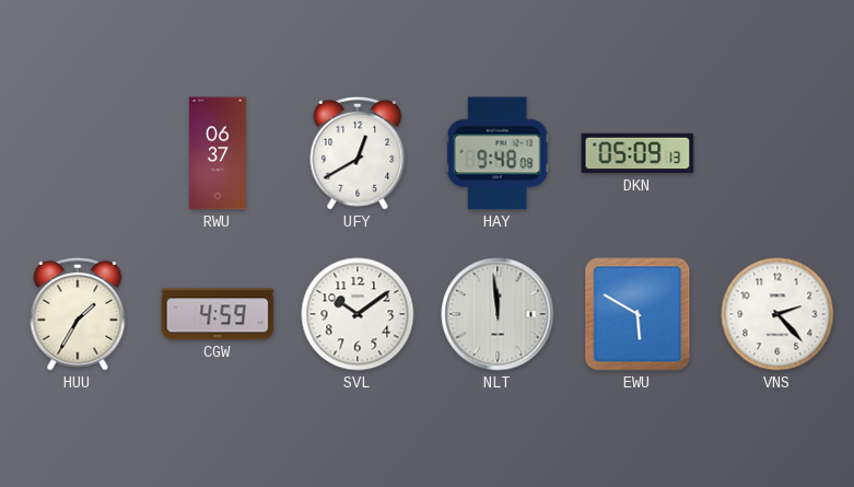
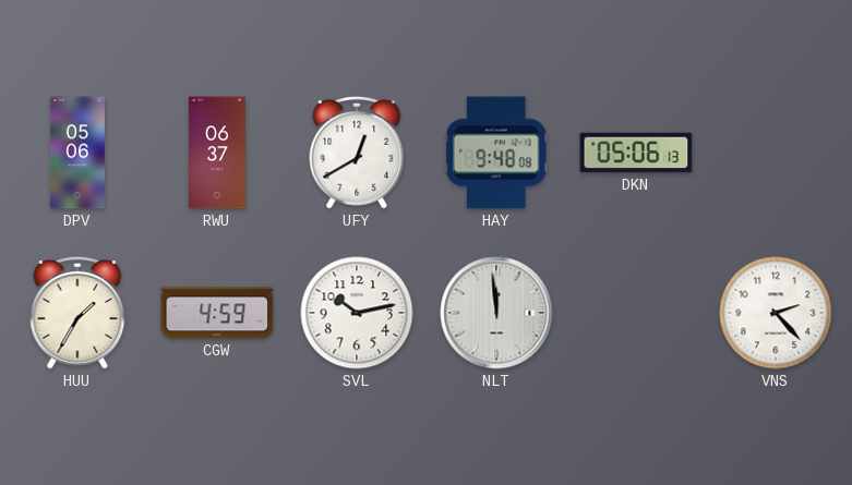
DPV: none -> 05:06 (77, 153)
DKN: 05:09 -> 05:06 (636, 153)
SVL: 10:09 -> 10:13 (357, 313)
EWU: 5:50 -> none (637, 314)
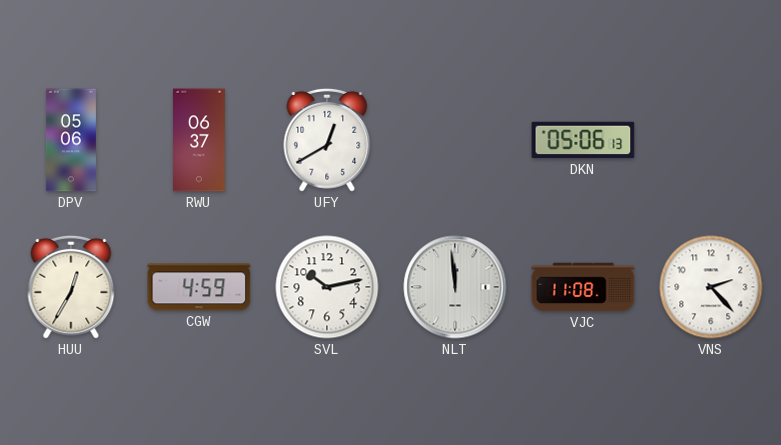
HAY: 9:48 -> none (496, 153)
HUU: 1:35 -> 12:35 (71, 287)
VJC: none -> 11:08 (583, 287)
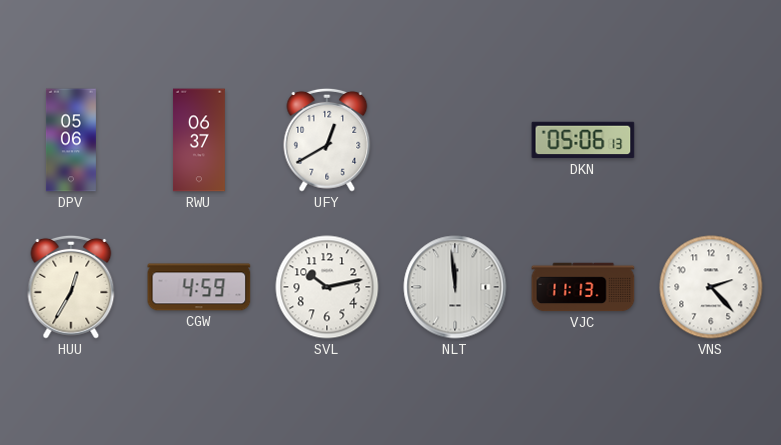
VJC: 11:08 -> 11:13 (583, 287)
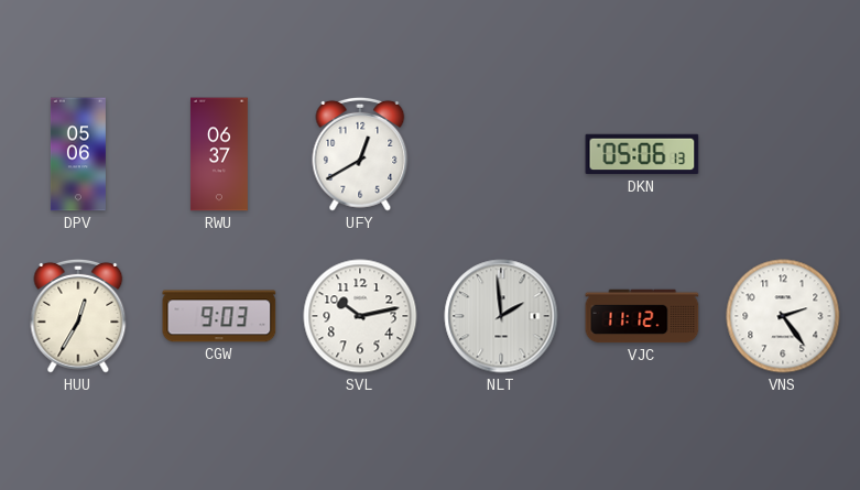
CGW: 4:59 -> 9:03 (219, 316)
NLT: 11:59 -> 1:59 (501, 316)
VJC: 11:13 -> 11:12 (642, 316)
VNS: 2:23 -> 2:24 (783, 316)
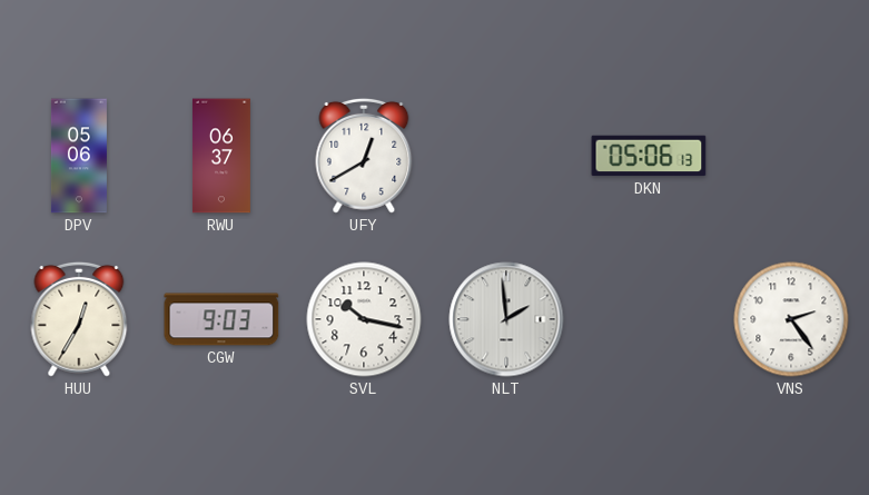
SVL: 10:13 -> 10:17 (364, 319)
VJC: 11:12 -> none (642, 316)
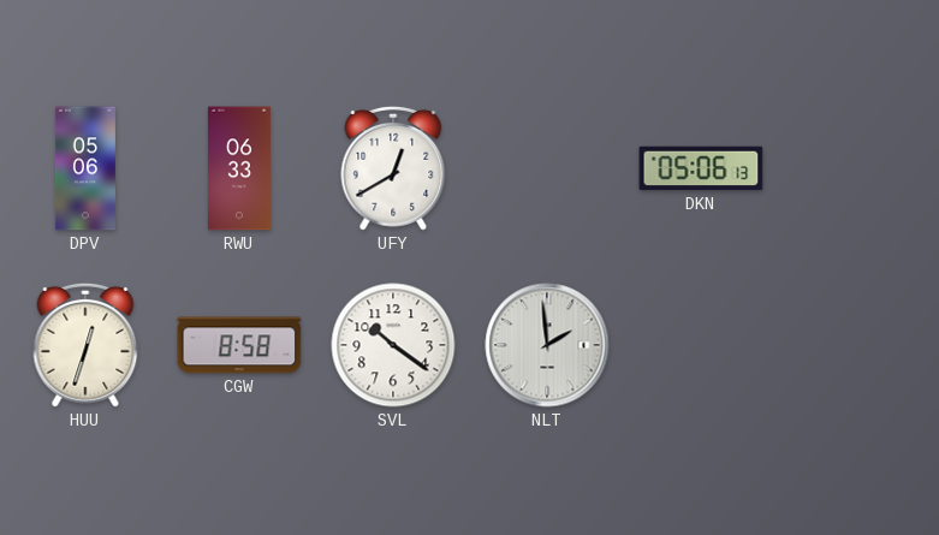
RWU: 06:37 -> 06:33 (239, 168)
HUU: 12:35 -> 12:33 (85, 345)
CGW: 9:03 -> 8:58 (239, 345)
SVL: 10:17 -> 10:21 (393, 345)
VNS: 2:24 -> none (791, 319)
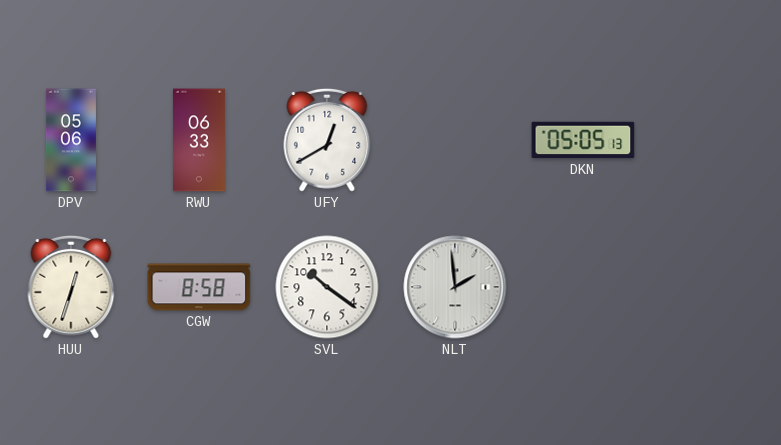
DKN: 05:06 -> 05:05 (583, 140)
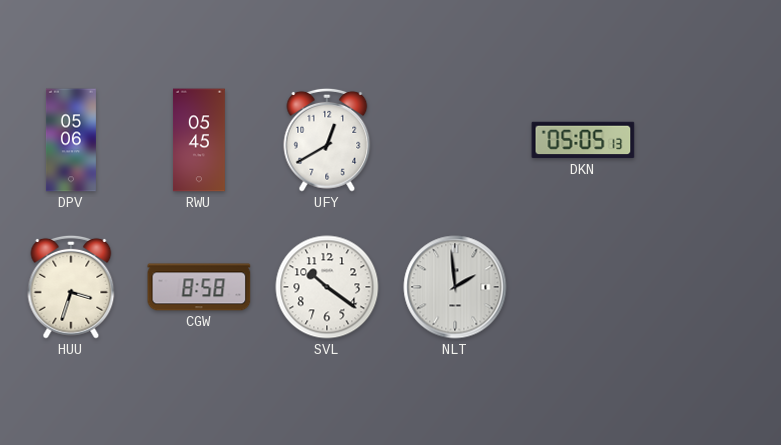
RWU: 06:33 -> 05:45 (199, 140)
HUU: 12:33 -> 3:33 (71, 287)
